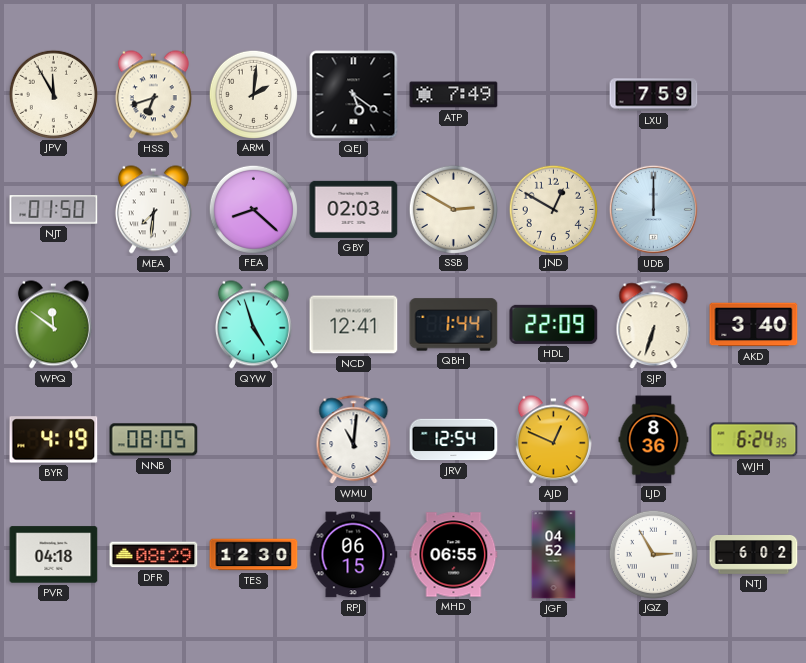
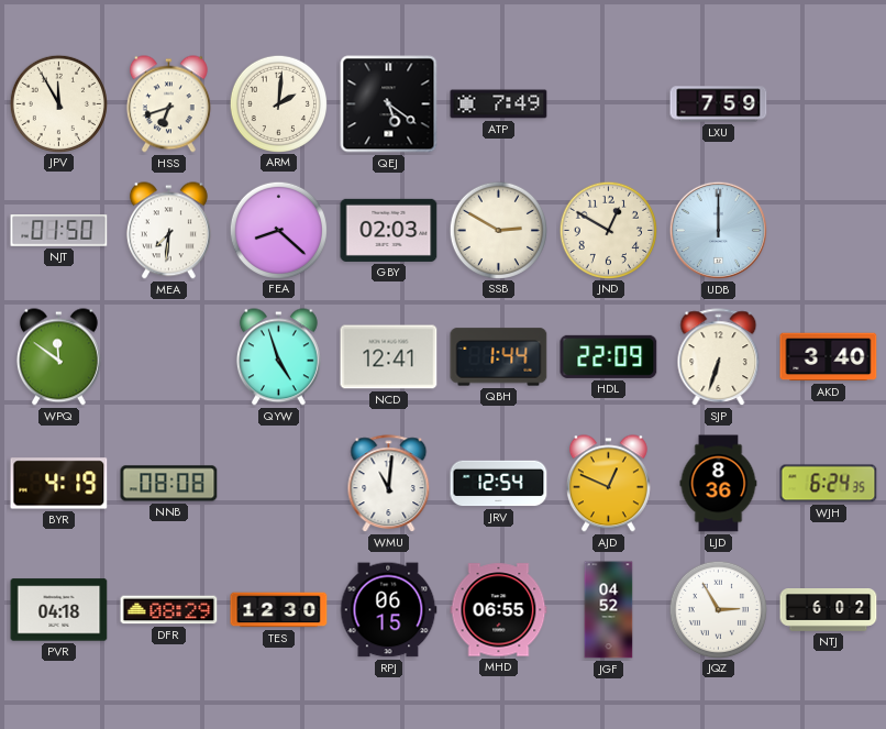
NNB: 08:05 -> 08:08 (169, 484)
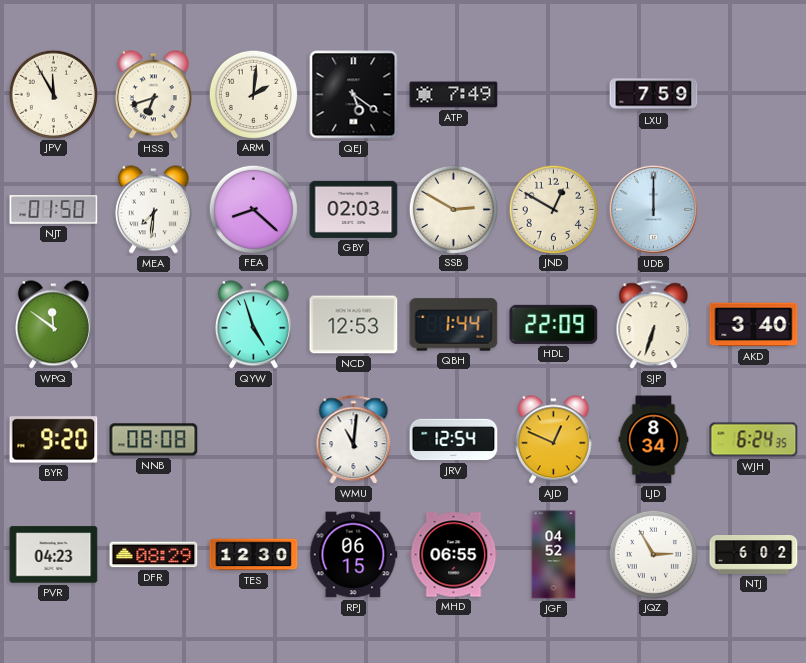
NCD: 12:41 -> 12:53 (354, 325)
BYR: 4:19 -> 9:20 (54, 440)
LJD: 8:36 -> 8:34 (654, 440)
PVR: 04:18 -> 04:23 (54, 555)
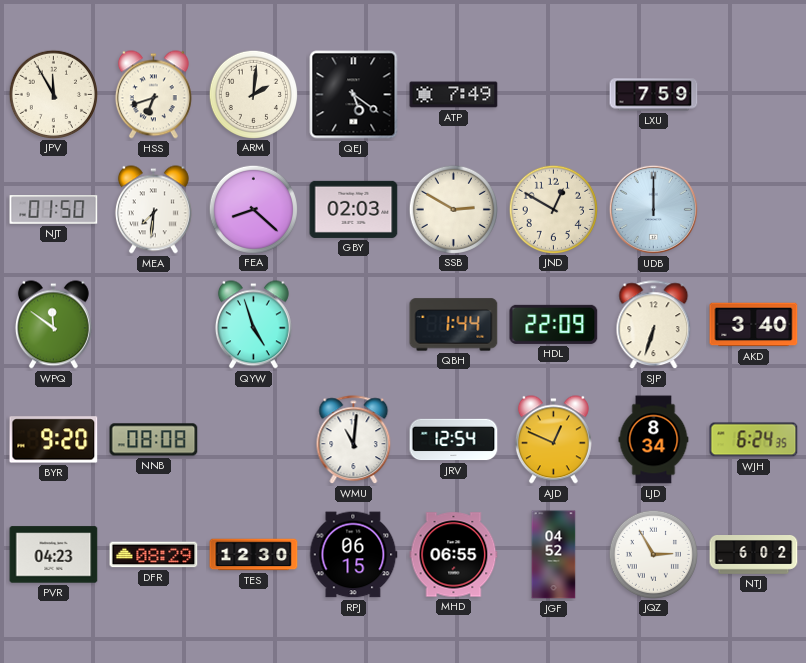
NCD: 12:53 -> none (354, 325)
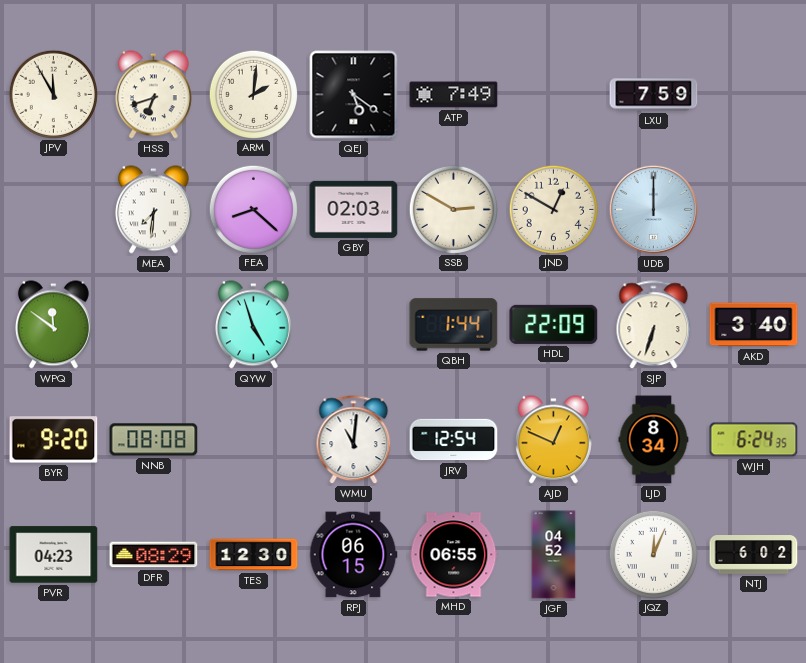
NJT: 01:50 -> none (54, 210)
JQZ: 2:55 -> 12:04 (653, 554)
